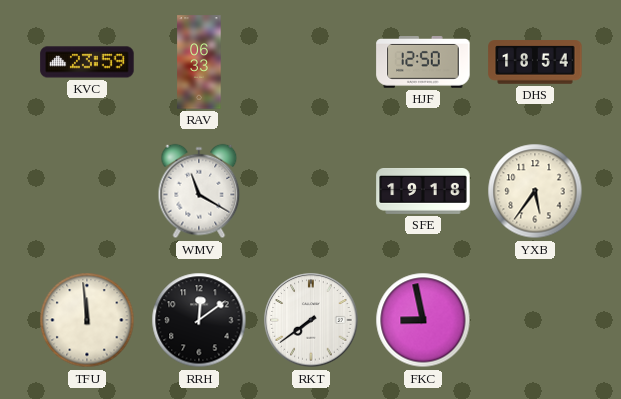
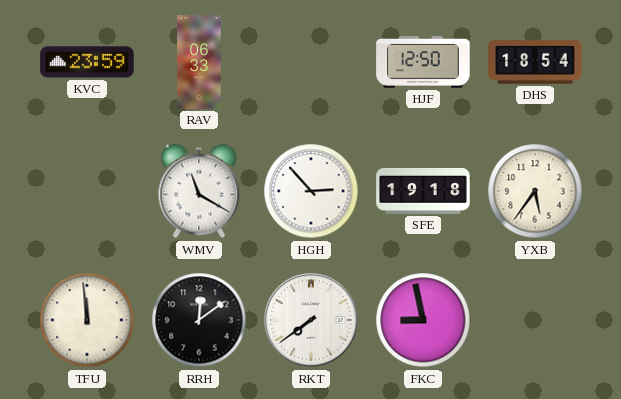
HGH: none -> 2:53 (311, 191)
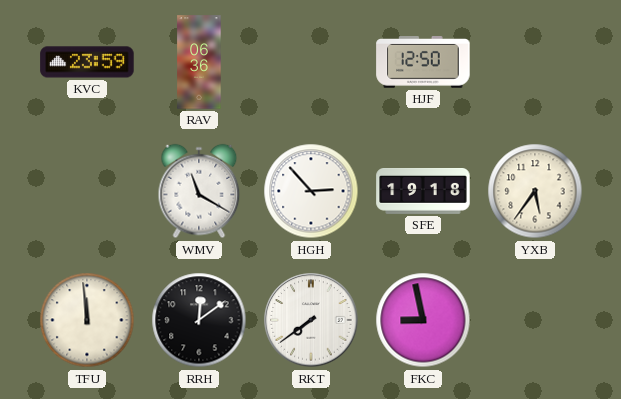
RAV: 06:33 -> 06:36 (199, 62)
DHS: 18:54 -> none (535, 62)
